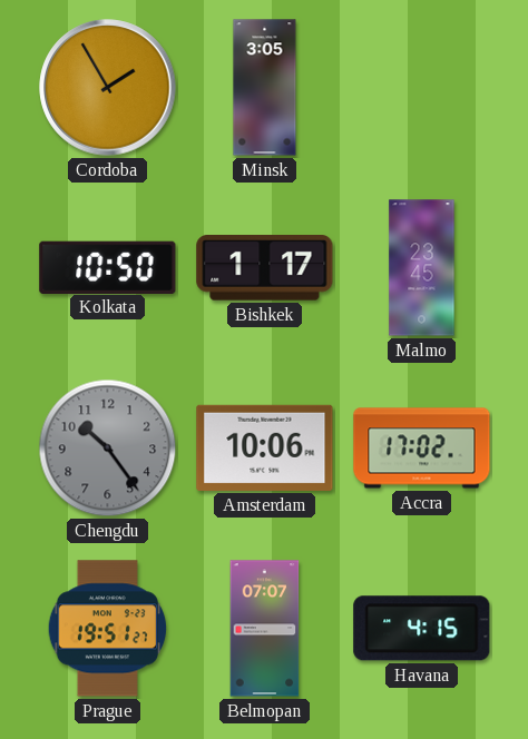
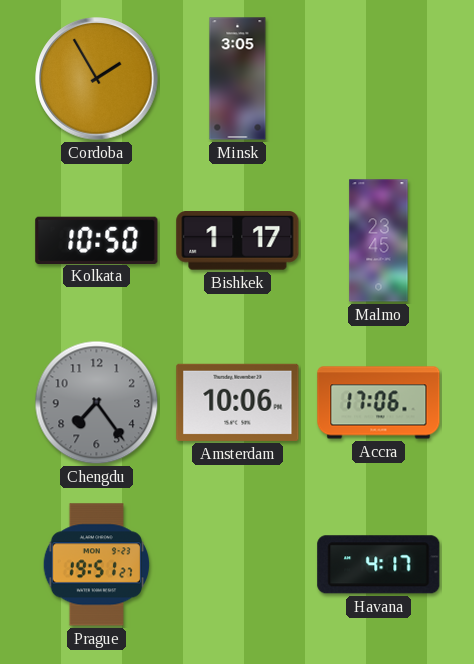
Chengdu: 10:24 -> 7:24 (97, 403)
Accra: 17:02 -> 17:06 (379, 403)
Belmopan: 07:07 -> none (265, 629)
Havana: 4:15 -> 4:17 (379, 565)
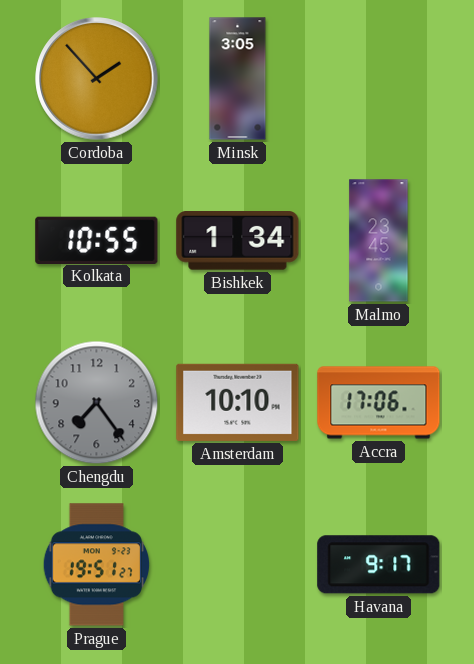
Cordoba: 1:55 -> 1:53 (97, 79)
Kolkata: 10:50 -> 10:55 (97, 240)
Bishkek: 1:17 -> 1:34 (238, 241)
Amsterdam: 10:06 -> 10:10 (238, 402)
Havana: 4:17 -> 9:17 (379, 565)
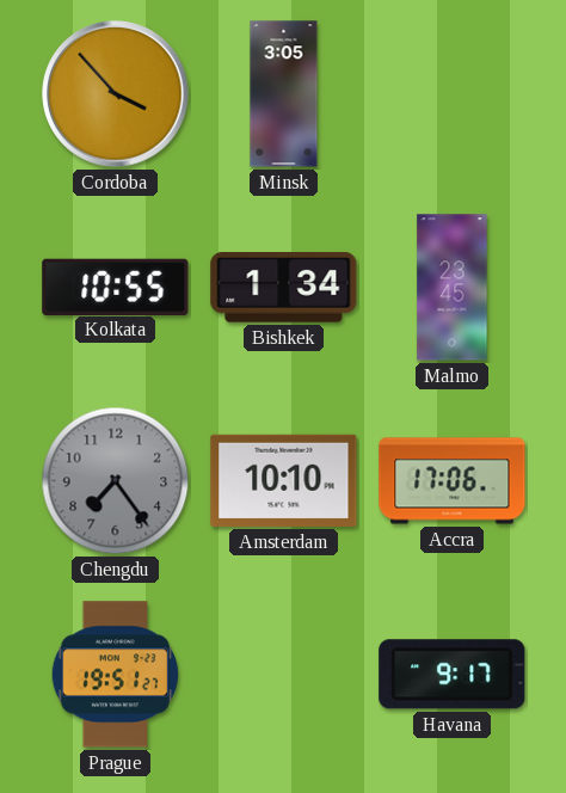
Cordoba: 1:53 -> 3:53 (116, 94)
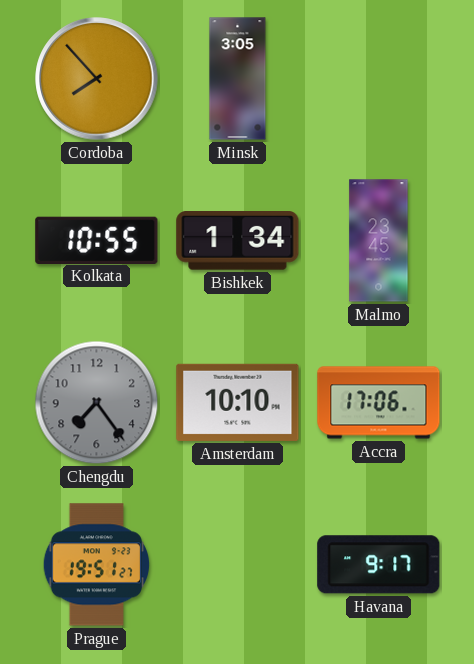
Cordoba: 3:53 -> 7:53 (97, 79)
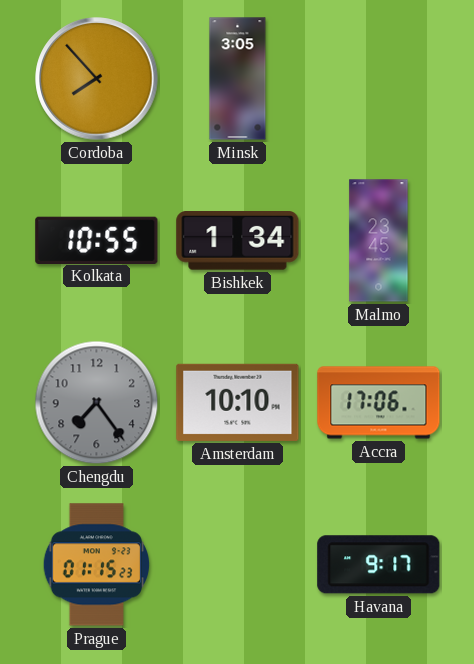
Prague: 19:51 -> 01:15 (97, 565)
